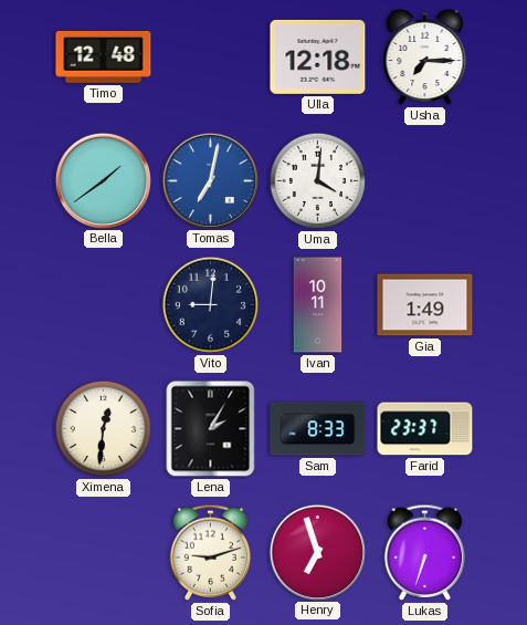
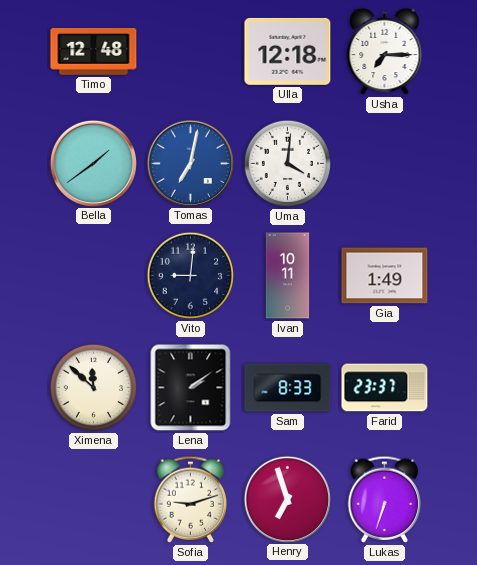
Ximena: 12:31 -> 11:52 (94, 388)
Lena: 2:05 -> 2:09 (191, 388)
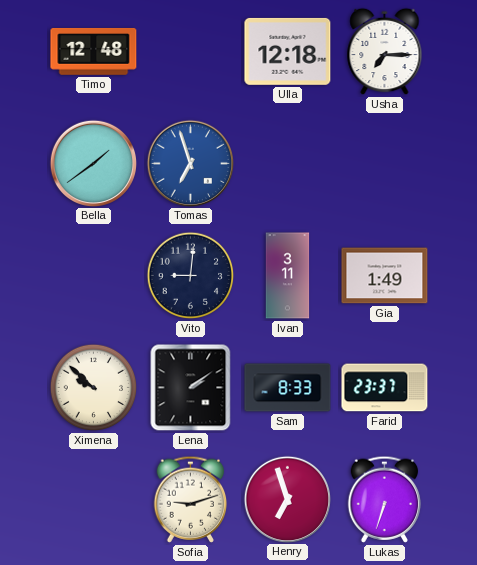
Tomas: 7:02 -> 6:57 (190, 163)
Uma: 4:01 -> none (288, 164)
Ivan: 10:11 -> 3:11 (288, 276)
Ximena: 11:52 -> 9:52 (94, 388)
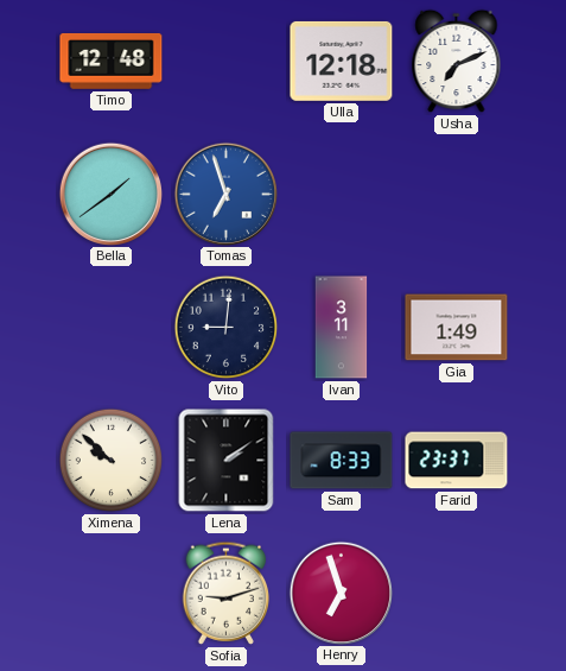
Usha: 7:15 -> 7:11 (457, 62)
Lukas: 6:33 -> none (385, 499)
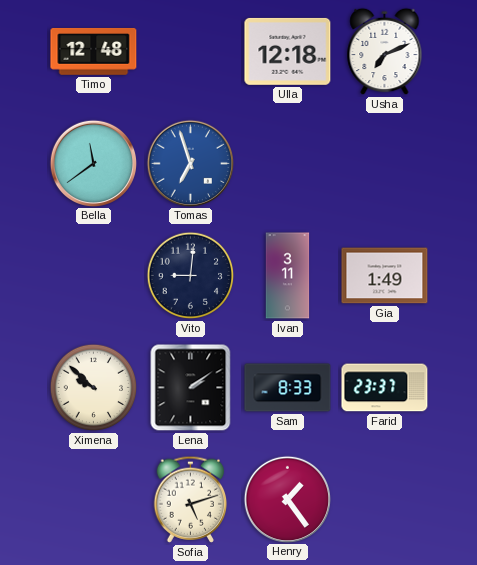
Bella: 1:39 -> 11:39 (93, 163)
Sofia: 9:12 -> 5:12 (191, 499)
Henry: 6:57 -> 1:24 (287, 499)
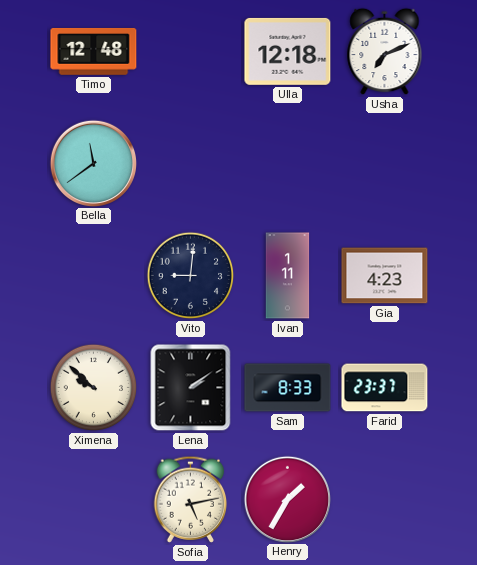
Tomas: 6:57 -> none (190, 163)
Ivan: 3:11 -> 1:11 (288, 276)
Gia: 1:49 -> 4:23 (385, 276)
Sofia: 5:12 -> 5:13 (191, 499)
Henry: 1:24 -> 1:35 (287, 499)
